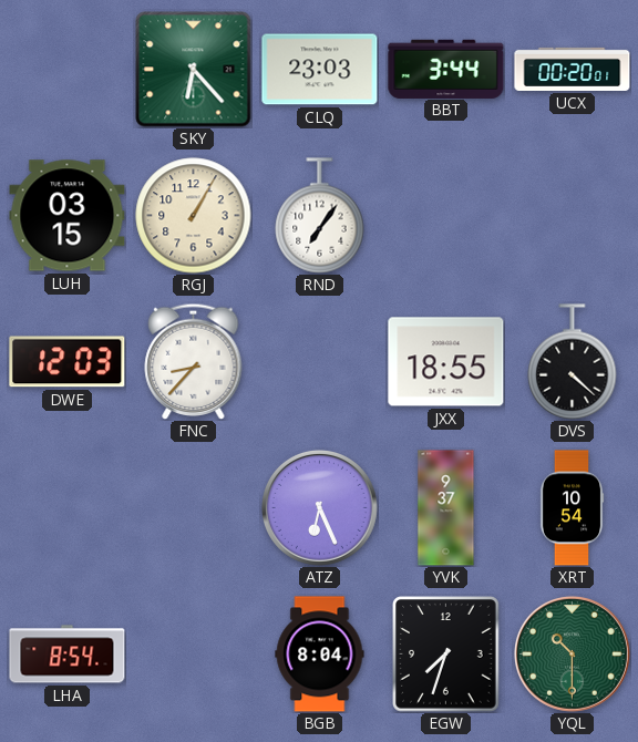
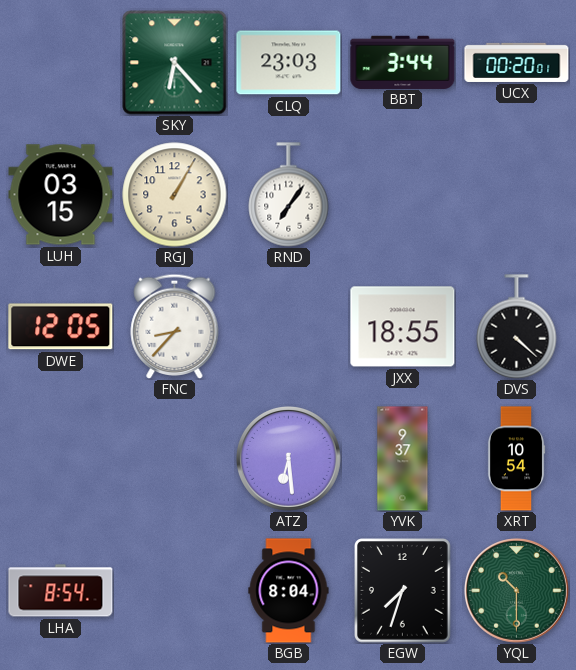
DWE: 12:03 -> 12:05 (61, 327)
ATZ: 6:26 -> 6:29 (288, 458)
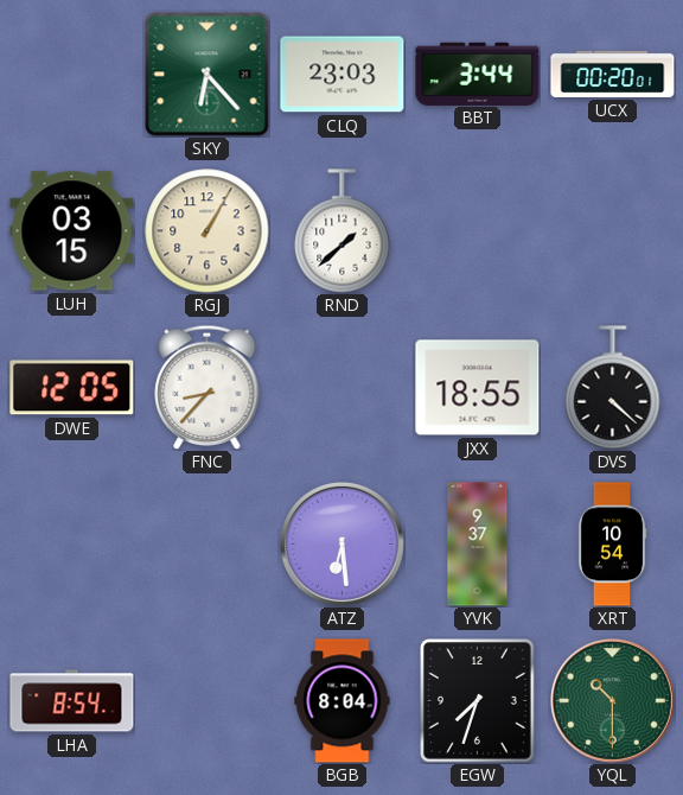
RND: 7:06 -> 1:38 (343, 231)
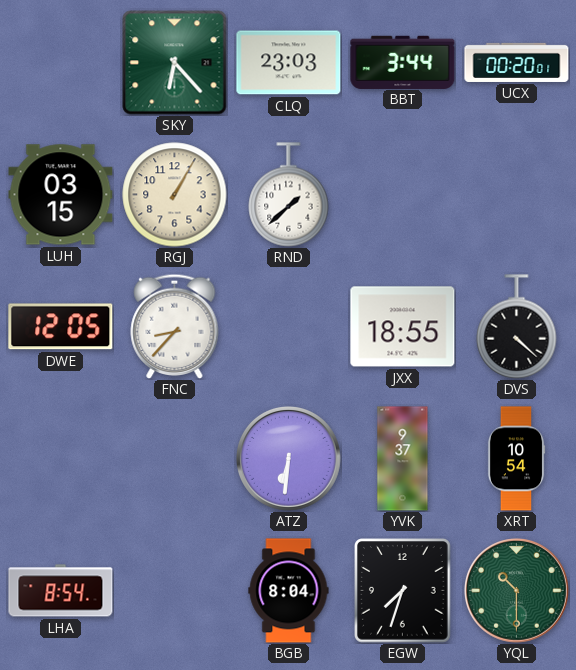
ATZ: 6:29 -> 6:31 (288, 458)
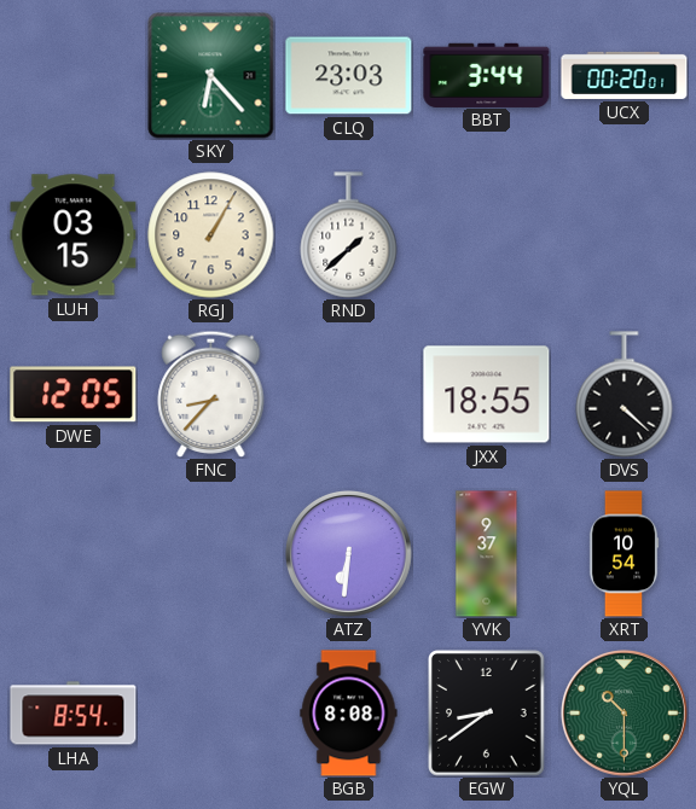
BGB: 8:04 -> 8:08 (349, 714)
EGW: 7:33 -> 8:39 (487, 714)
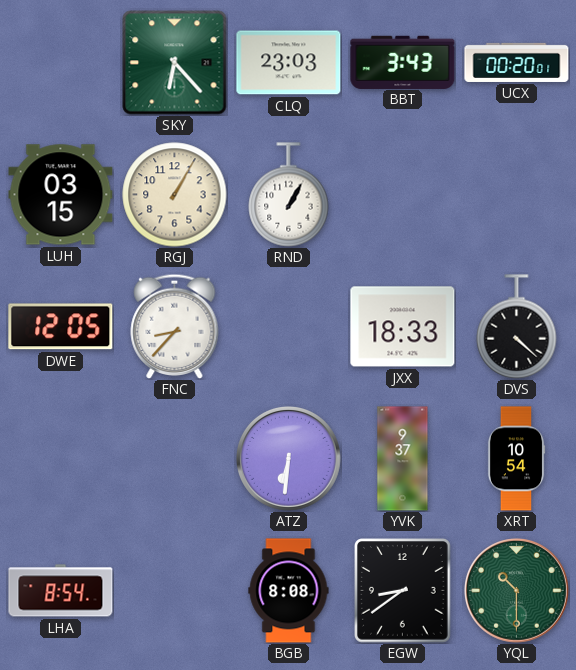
BBT: 3:44 -> 3:43 (403, 62)
RND: 1:38 -> 1:05 (289, 195)
JXX: 18:55 -> 18:33 (403, 327)
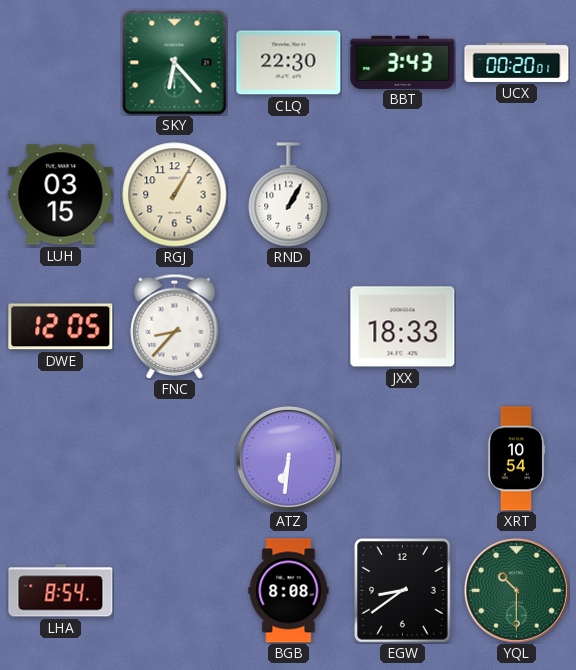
CLQ: 23:03 -> 22:30 (289, 63)
DVS: 4:22 -> none (517, 327)
YVK: 9:37 -> none (403, 459)
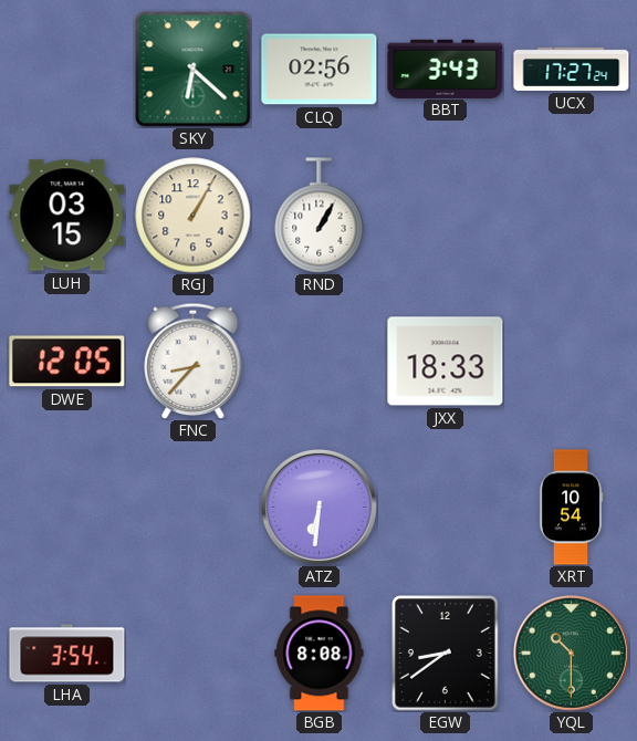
SKY: 6:23 -> 6:22 (194, 70)
CLQ: 22:30 -> 02:56 (320, 70)
UCX: 00:20 -> 17:27 (572, 69)
LHA: 8:54 -> 3:54 (67, 654)
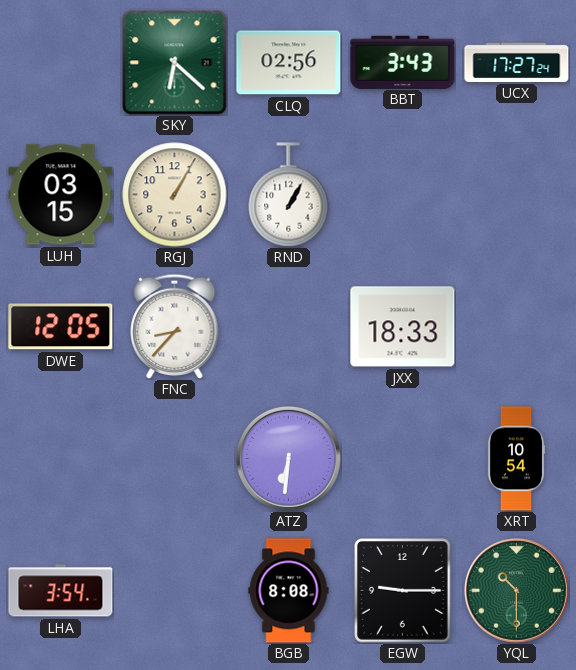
EGW: 8:39 -> 9:15 (403, 591)
